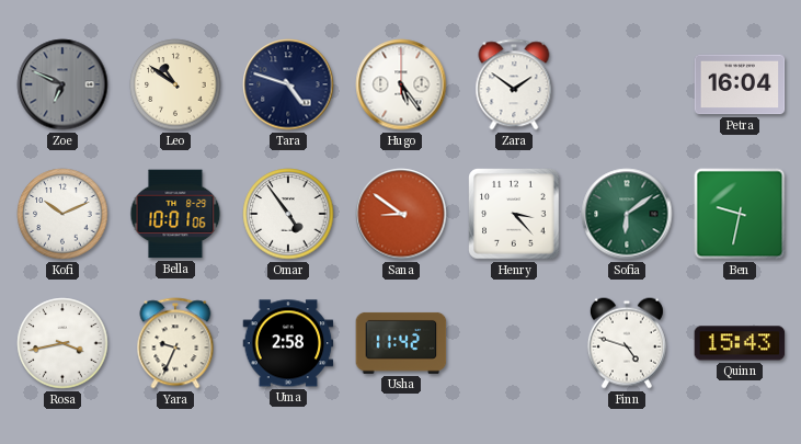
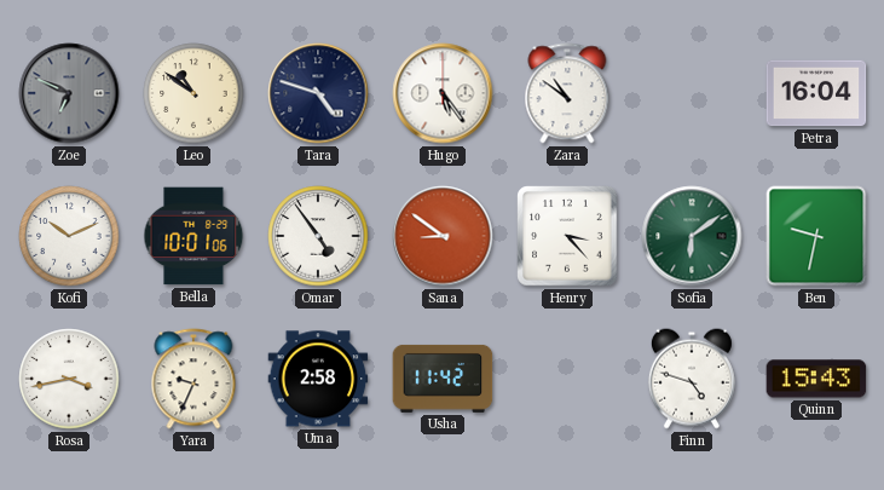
Zara: 1:51 -> 10:51 (567, 93)
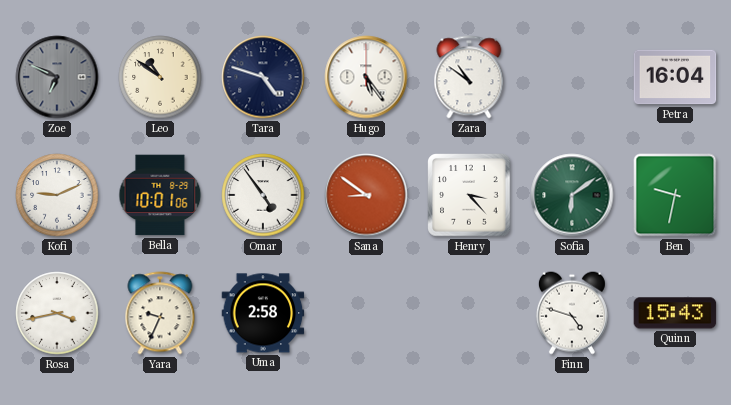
Kofi: 10:11 -> 9:11 (57, 195)
Usha: 11:42 -> none (443, 379)
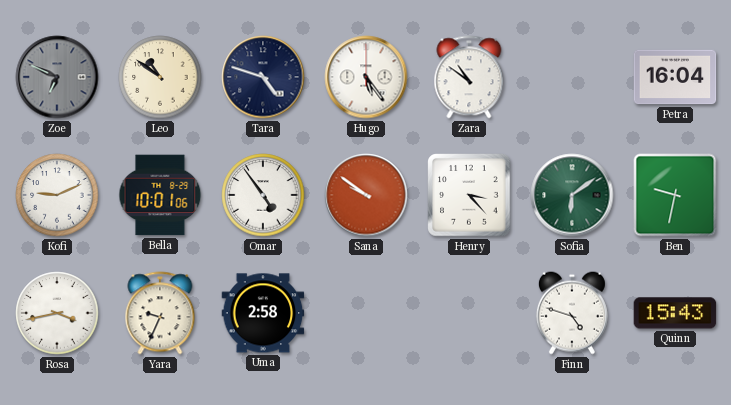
Sana: 8:51 -> 9:51 (366, 195)
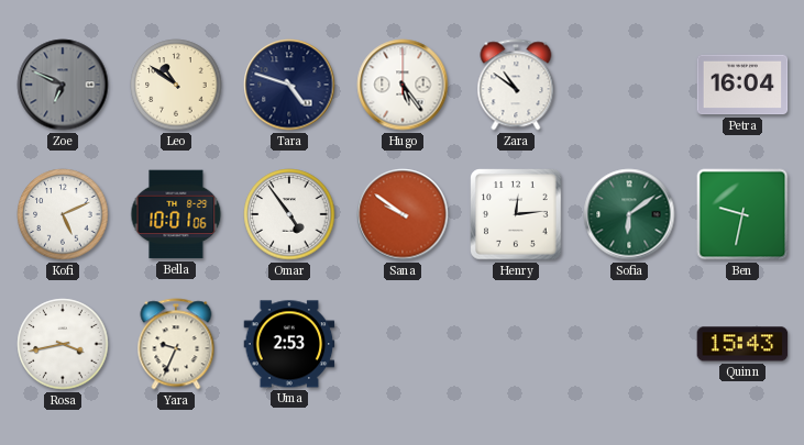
Kofi: 9:11 -> 5:11 (63, 214)
Henry: 3:23 -> 12:14 (516, 214)
Uma: 2:58 -> 2:53 (289, 344)
Finn: 4:48 -> none (572, 313)
